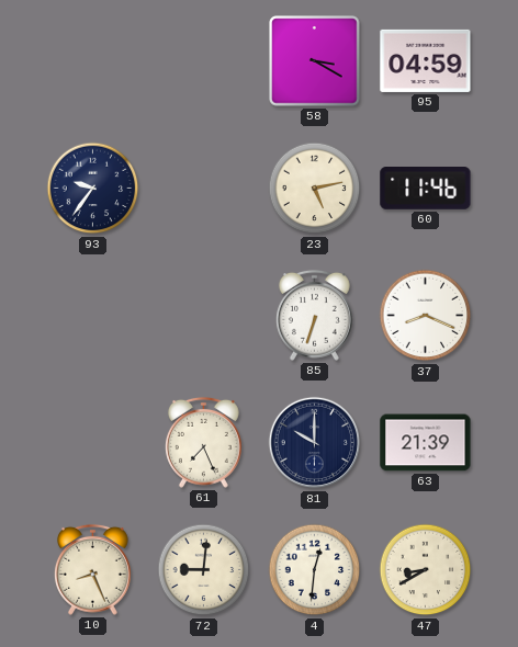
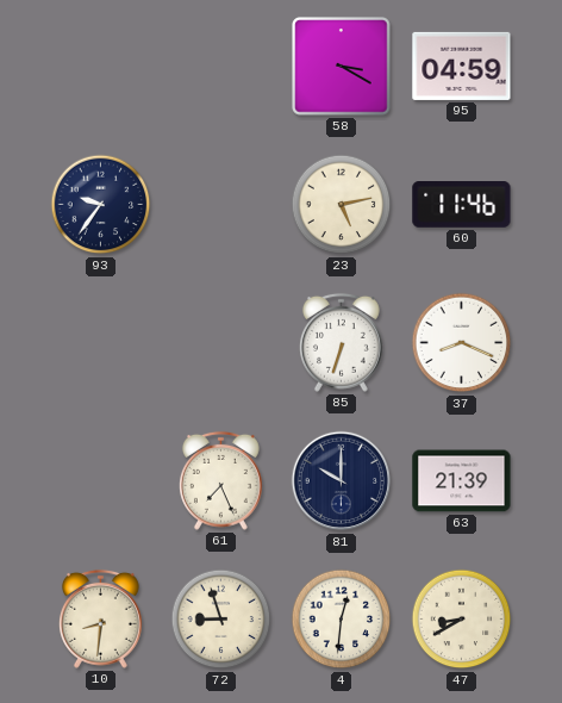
10: 8:26 -> 8:31 (100, 618)
72: 9:01 -> 8:57 (221, 620)
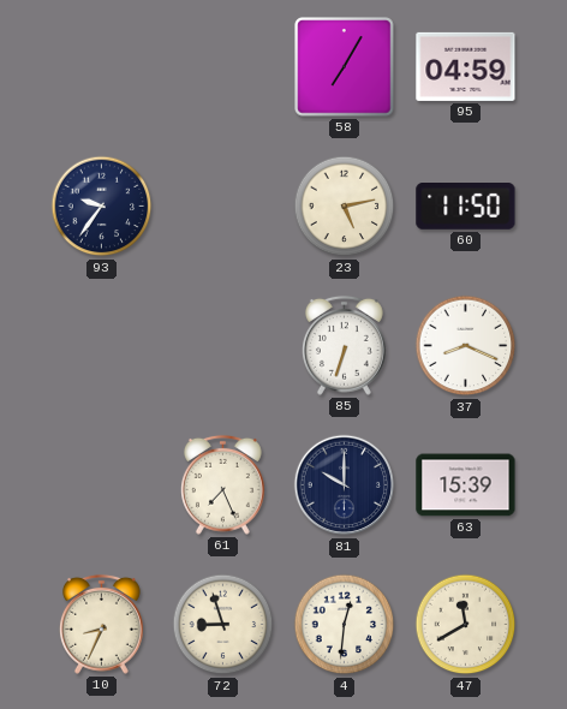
58: 3:20 -> 7:05 (345, 67)
60: 11:46 -> 11:50 (466, 207)
63: 21:39 -> 15:39 (466, 485)
10: 8:31 -> 8:34 (101, 624)
47: 8:40 -> 11:40 (466, 625)
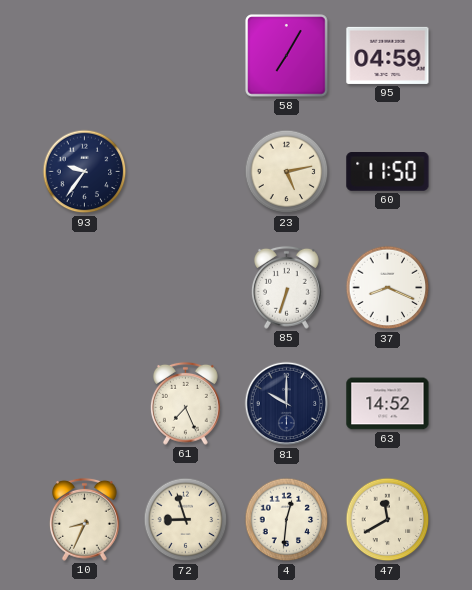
63: 15:39 -> 14:52 (388, 404)
